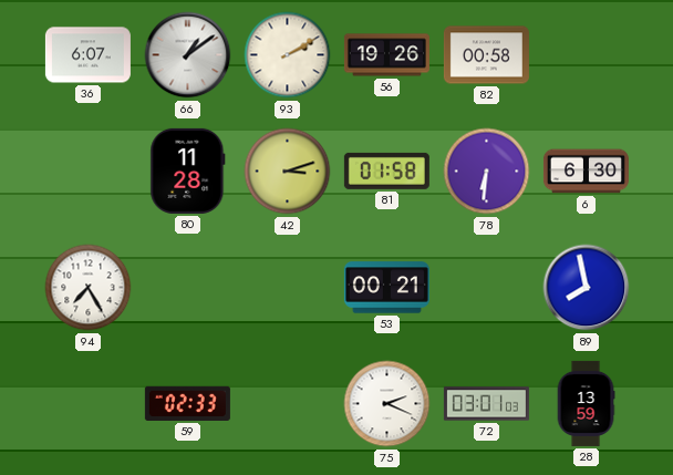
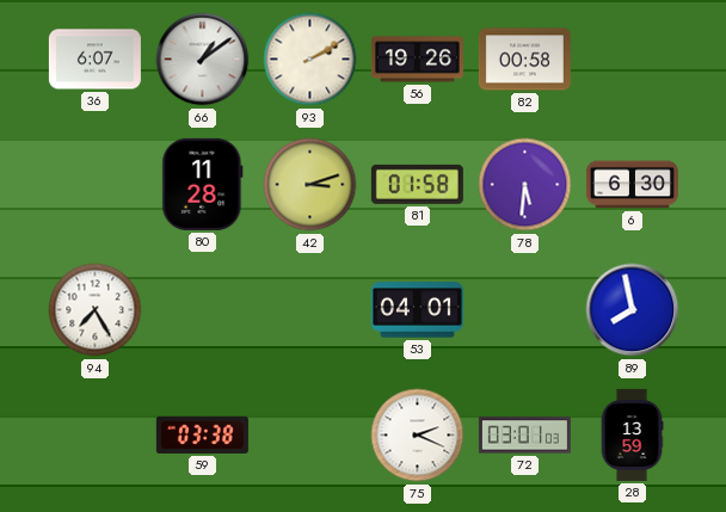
78: 6:31 -> 5:31 (525, 185)
53: 00:21 -> 04:01 (417, 310)
59: 02:33 -> 03:38 (202, 434)
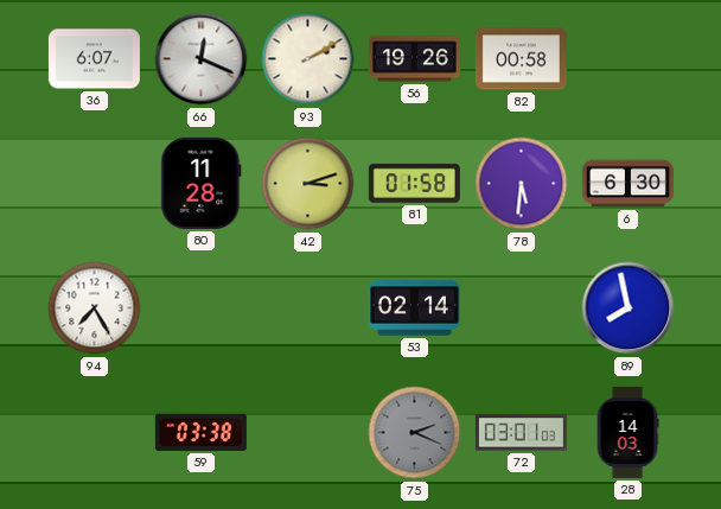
66: 1:09 -> 12:19 (202, 59)
53: 04:01 -> 02:14 (414, 308)
75 dial: white -> grey (415, 433)
28: 13:59 -> 14:03 (627, 432)
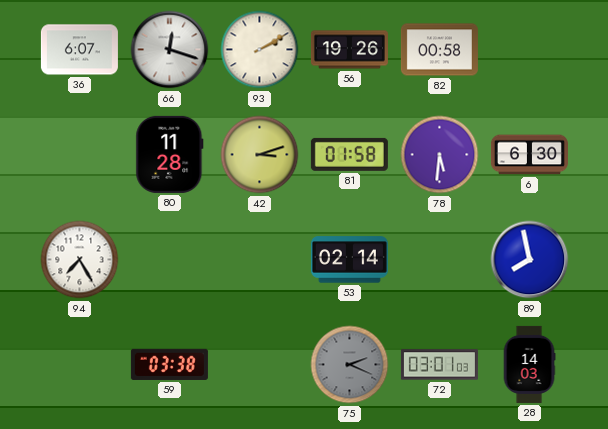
66: 12:19 -> 12:18 (170, 50)
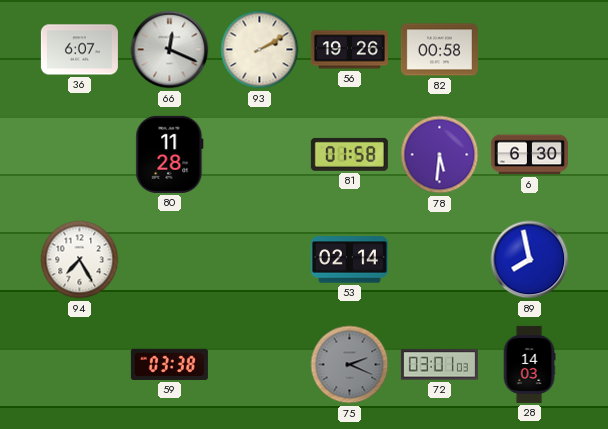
66: 12:18 -> 12:19 (170, 50)
42: 3:12 -> none (260, 155)
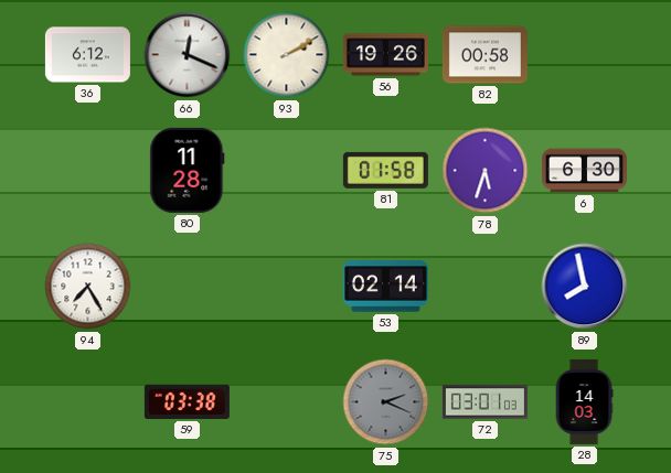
36: 6:07 -> 6:12 (87, 55)
78: 5:31 -> 5:33 (486, 171)
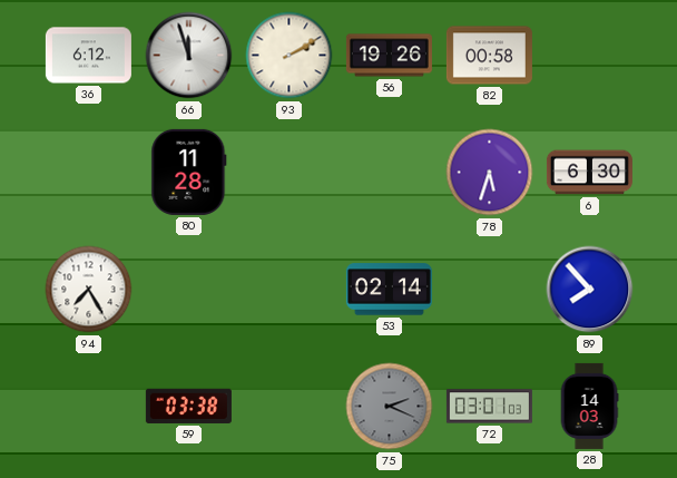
66: 12:19 -> 11:57 (189, 56)
81: 01:58 -> none (385, 170)
89: 7:58 -> 7:53 (590, 290)
